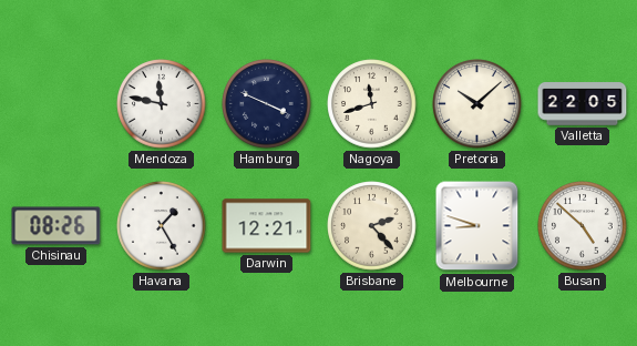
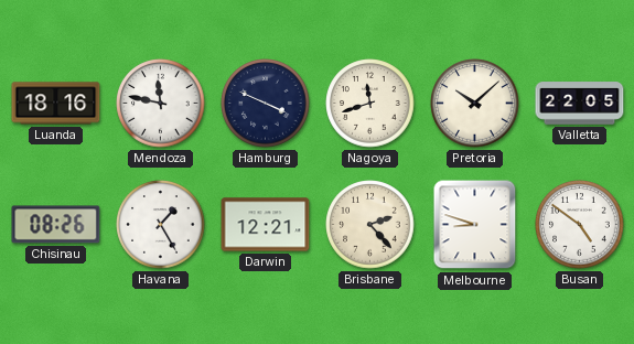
Luanda: none -> 18:16 (56, 104)
Busan: 4:52 -> 4:51 (580, 225)
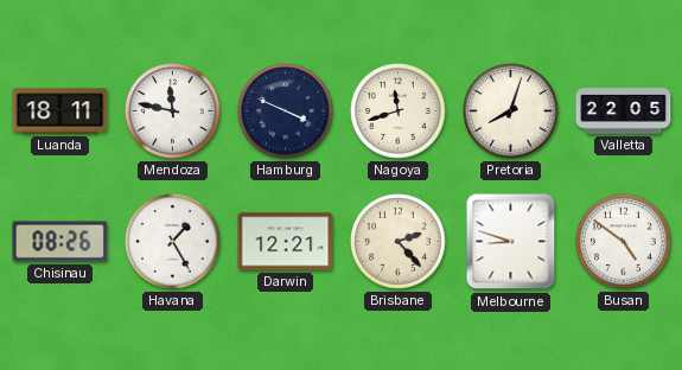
Luanda: 18:16 -> 18:11 (60, 111)
Pretoria: 10:08 -> 8:03 (511, 111)
